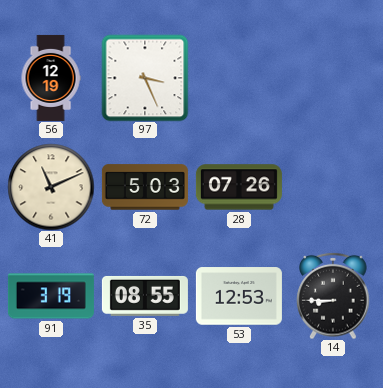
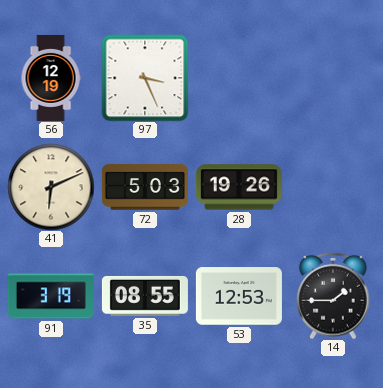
41: 11:11 -> 6:11 (51, 187)
28: 07:26 -> 19:26 (239, 187)
14: 8:45 -> 1:45 (333, 296)
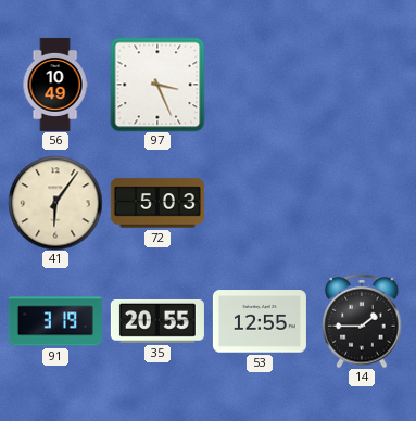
56: 12:19 -> 10:49 (55, 85)
41: 6:11 -> 6:06 (55, 203)
28: 19:26 -> none (239, 187)
35: 08:55 -> 20:55 (157, 321)
53: 12:53 -> 12:55 (260, 321)
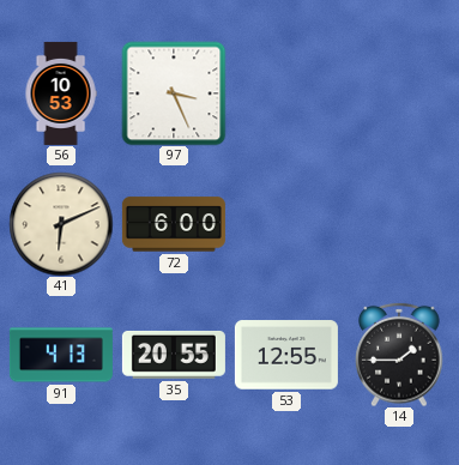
56: 10:49 -> 10:53 (61, 93)
41: 6:06 -> 6:11 (61, 224)
72: 5:03 -> 6:00 (174, 224)
91: 3:19 -> 4:13 (61, 355)
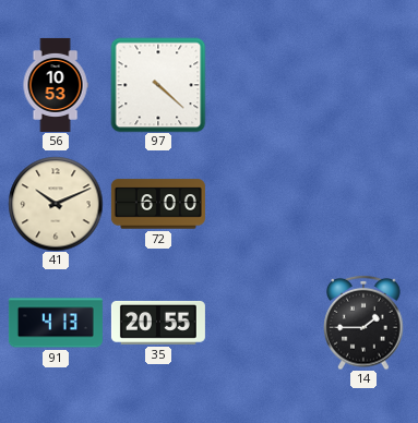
97: 3:26 -> 4:22 (158, 85)
41: 6:11 -> 10:11 (56, 204)
53: 12:55 -> none (286, 355)
